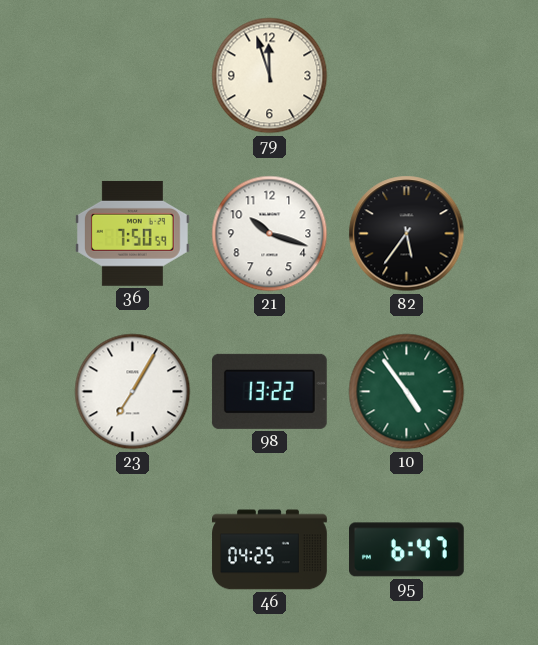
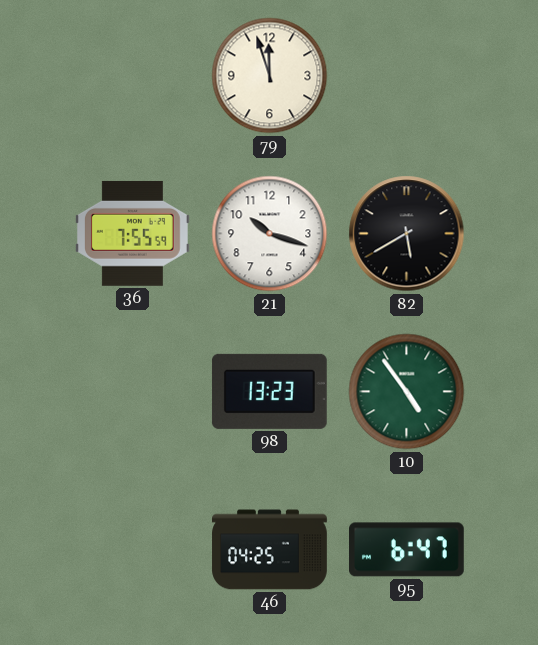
36: 7:50 -> 7:55 (132, 233)
82: 5:36 -> 5:40 (407, 234)
23: 7:05 -> none (133, 392)
98: 13:22 -> 13:23 (269, 391)
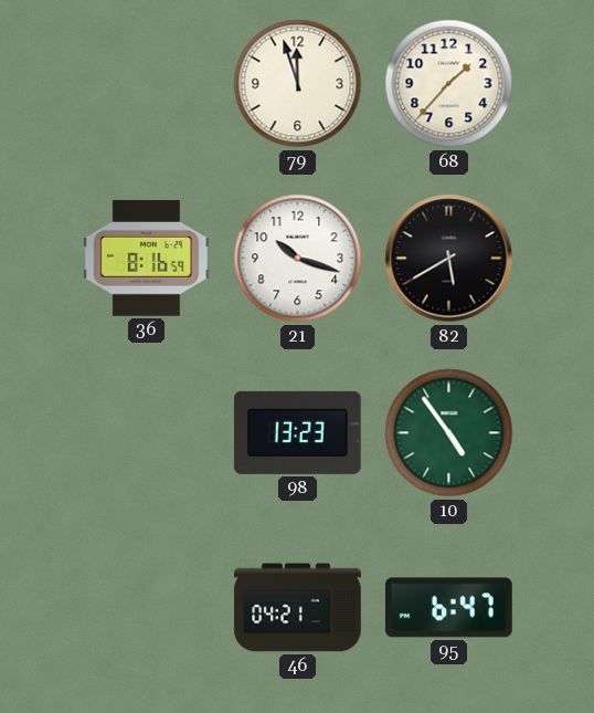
68: none -> 1:37 (449, 84)
36: 7:55 -> 8:16 (146, 258)
46: 04:25 -> 04:21 (298, 608)
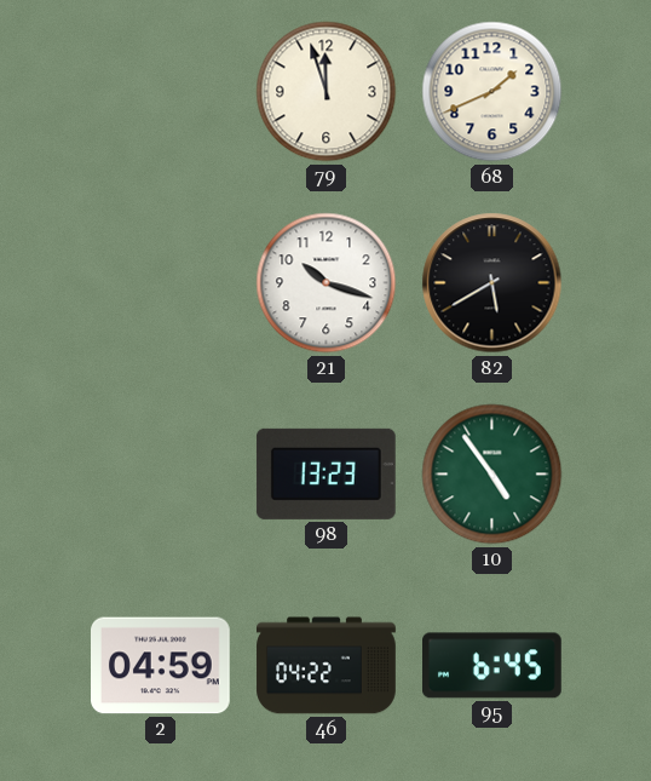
68: 1:37 -> 1:41 (492, 92)
36: 8:16 -> none (146, 258)
2: none -> 04:59 (161, 666)
46: 04:21 -> 04:22 (327, 666)
95: 6:47 -> 6:45 (492, 666)
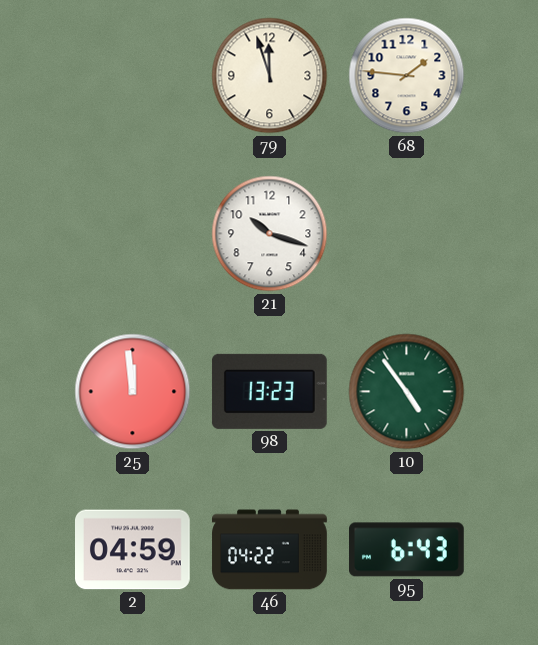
68: 1:41 -> 1:46 (407, 76)
82: 5:40 -> none (492, 283)
25: none -> 11:59 (133, 392)
95: 6:45 -> 6:43 (407, 550)
